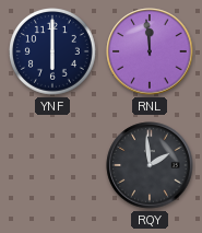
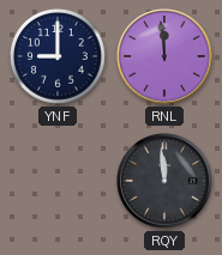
YNF: 6:00 -> 9:00 (59, 57)
RQY: 1:59 -> 11:59 (164, 181)
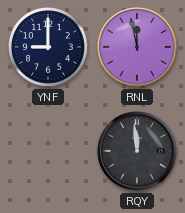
RNL: 11:59 -> 11:58 (137, 47)
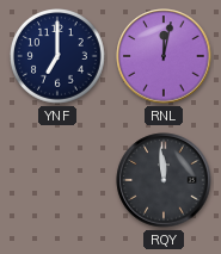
YNF: 9:00 -> 7:00 (59, 57)
RNL: 11:58 -> 12:02 (164, 56)
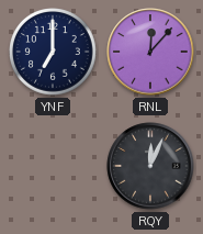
RNL: 12:02 -> 12:07 (150, 52)
RQY: 11:59 -> 12:04 (150, 166)
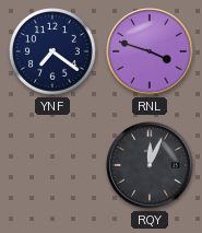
YNF: 7:00 -> 7:21 (54, 53)
RNL: 12:07 -> 3:48 (150, 51)
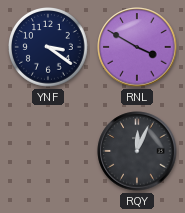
YNF: 7:21 -> 3:21 (49, 48)
RNL: 3:48 -> 3:50 (137, 47)
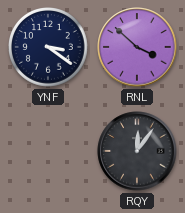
RNL: 3:50 -> 3:52 (137, 47)
RQY: 12:04 -> 12:06 (137, 151)
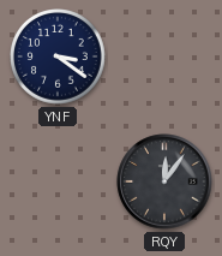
RNL: 3:52 -> none (137, 47)
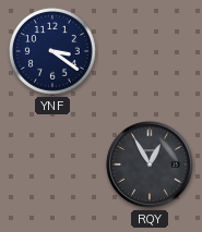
RQY: 12:06 -> 12:55 (150, 164)
